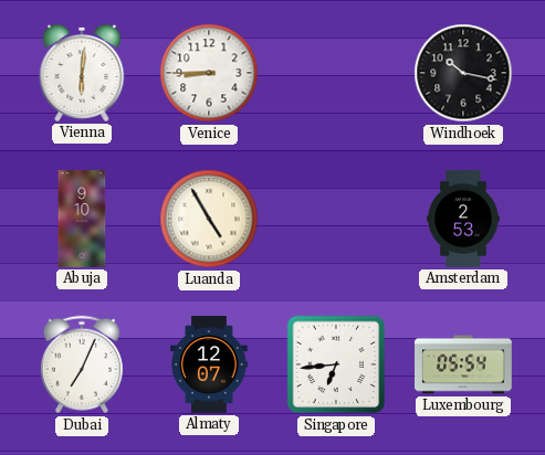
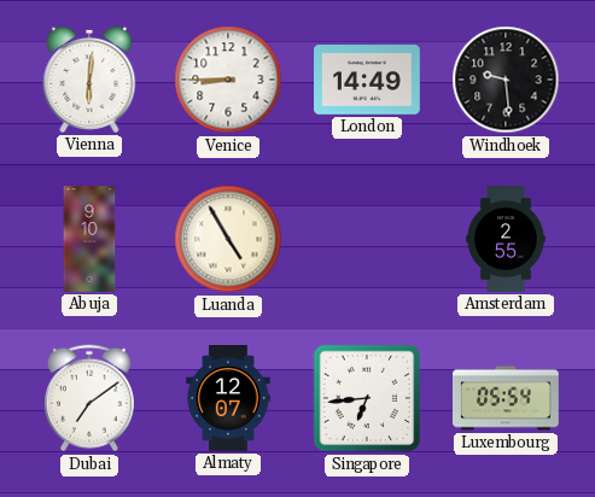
London: none -> 14:49 (368, 80)
Windhoek: 10:17 -> 9:29 (506, 80)
Amsterdam: 2:53 -> 2:55 (506, 239)
Dubai: 7:04 -> 7:09 (89, 398)
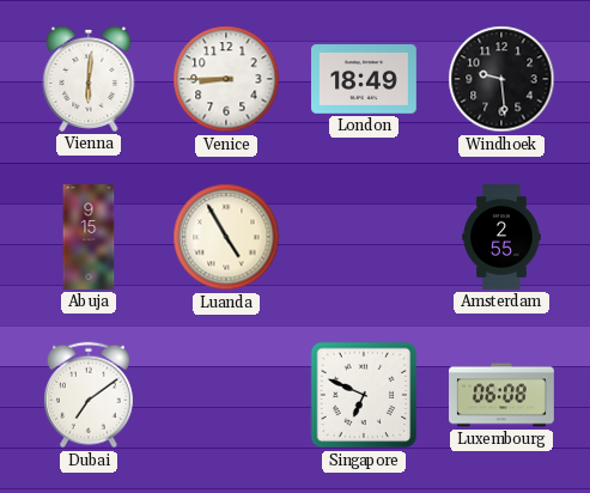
London: 14:49 -> 18:49 (365, 79)
Abuja: 9:10 -> 9:15 (89, 237)
Almaty: 12:07 -> none (228, 399)
Singapore: 6:44 -> 6:49 (364, 395)
Luxembourg: 05:54 -> 06:08 (503, 395)
